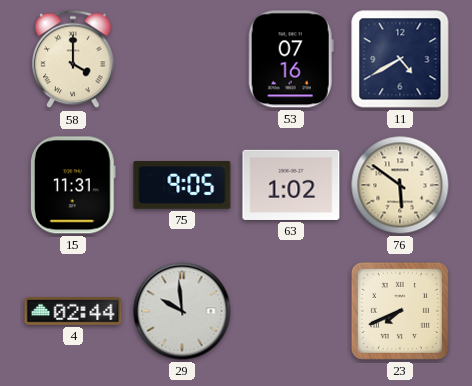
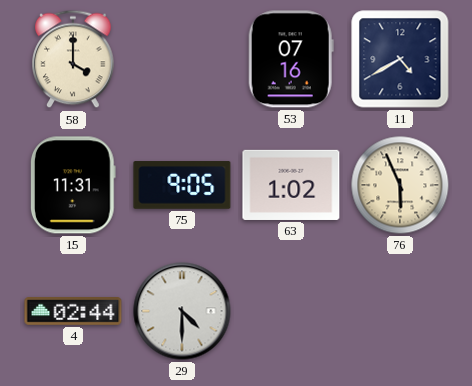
76: 5:51 -> 5:56 (400, 185)
29: 9:59 -> 4:30 (182, 311)
23: 7:41 -> none (400, 311)
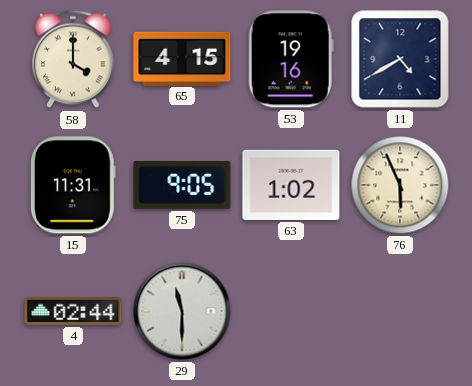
65: none -> 4:15 (182, 58)
53: 07:16 -> 19:16 (291, 59)
29: 4:30 -> 11:30 (182, 311)
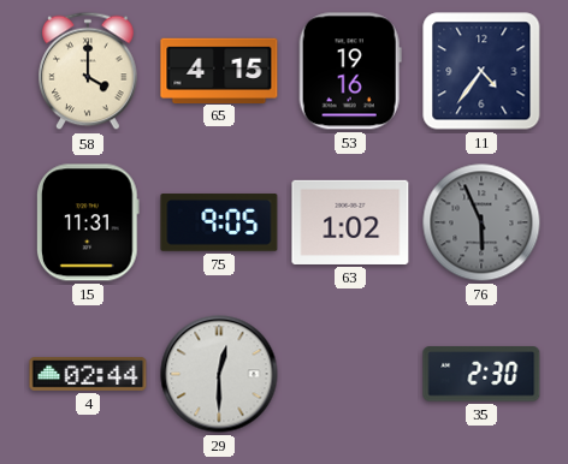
11: 4:40 -> 4:36 (481, 71)
76 dial: cream -> grey (481, 222)
29: 11:30 -> 12:30 (219, 374)
35: none -> 2:30 (481, 374)
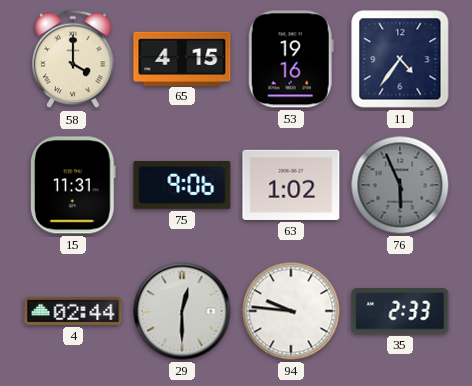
75: 9:05 -> 9:06 (182, 185)
94: none -> 9:46 (291, 311)
35: 2:30 -> 2:33 (400, 311)
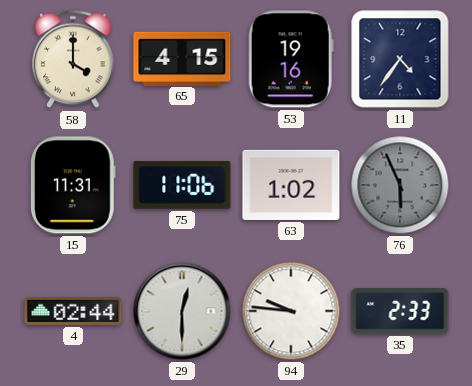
75: 9:06 -> 11:06 (182, 185)
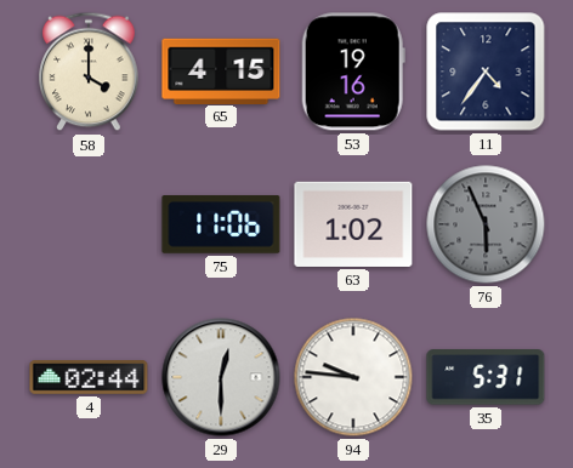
15: 11:31 -> none (73, 185)
35: 2:33 -> 5:31 (486, 377)
